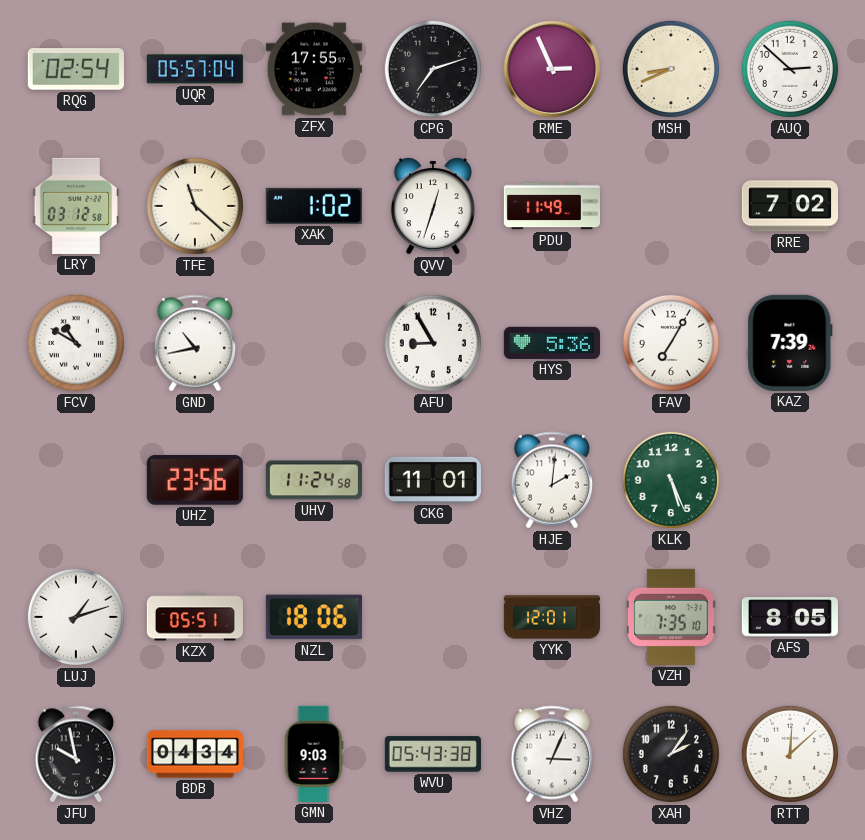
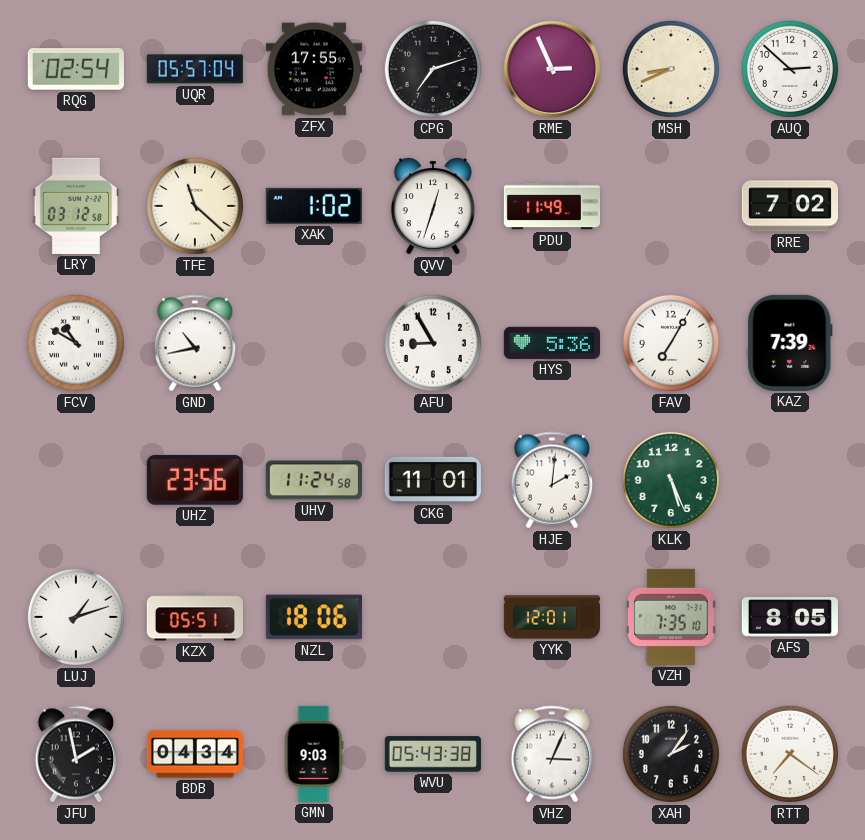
JFU: 9:58 -> 1:58 (76, 754)
RTT: 12:08 -> 7:21 (790, 754)
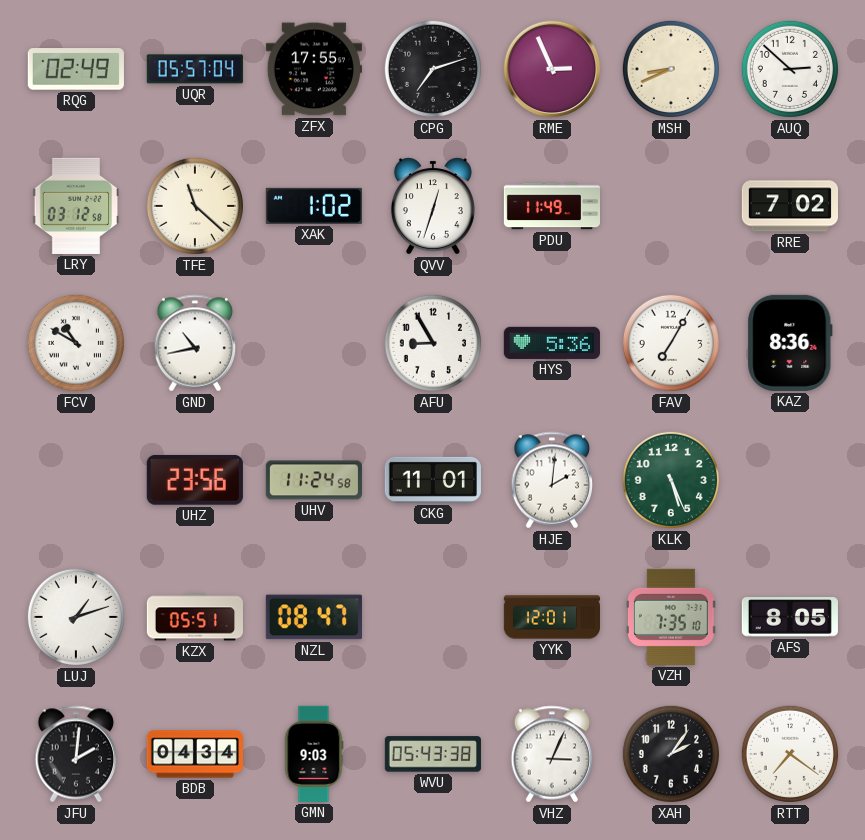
RQG: 02:54 -> 02:49 (76, 69)
KAZ: 7:39 -> 8:36 (790, 343)
NZL: 18:06 -> 08:47 (314, 617)
JFU: 1:58 -> 2:01 (76, 754)
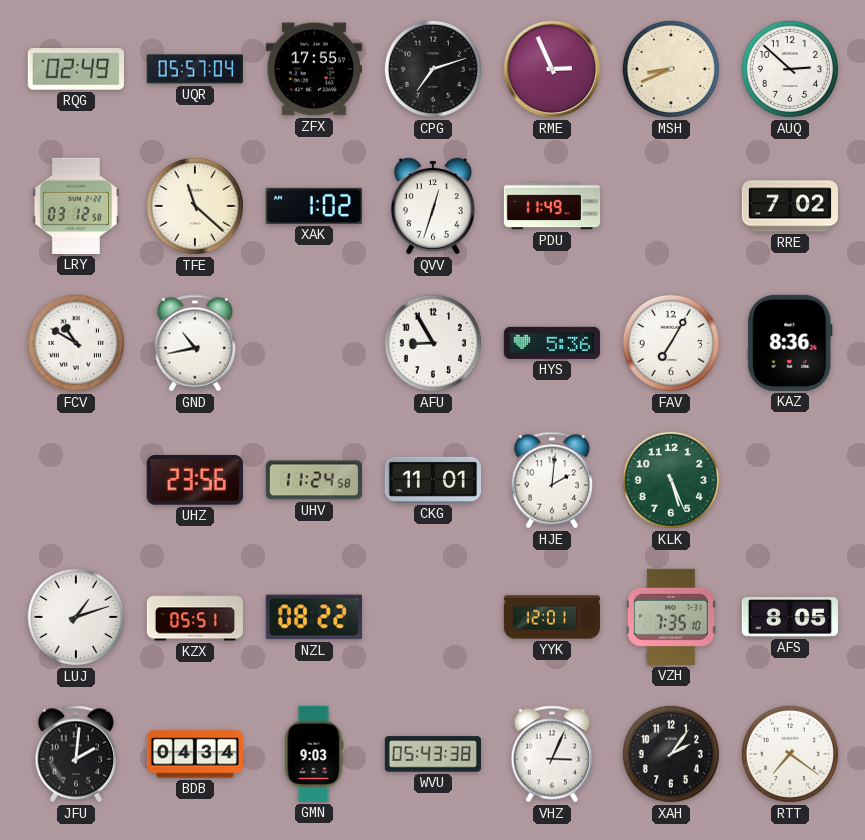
NZL: 08:47 -> 08:22 (314, 617)
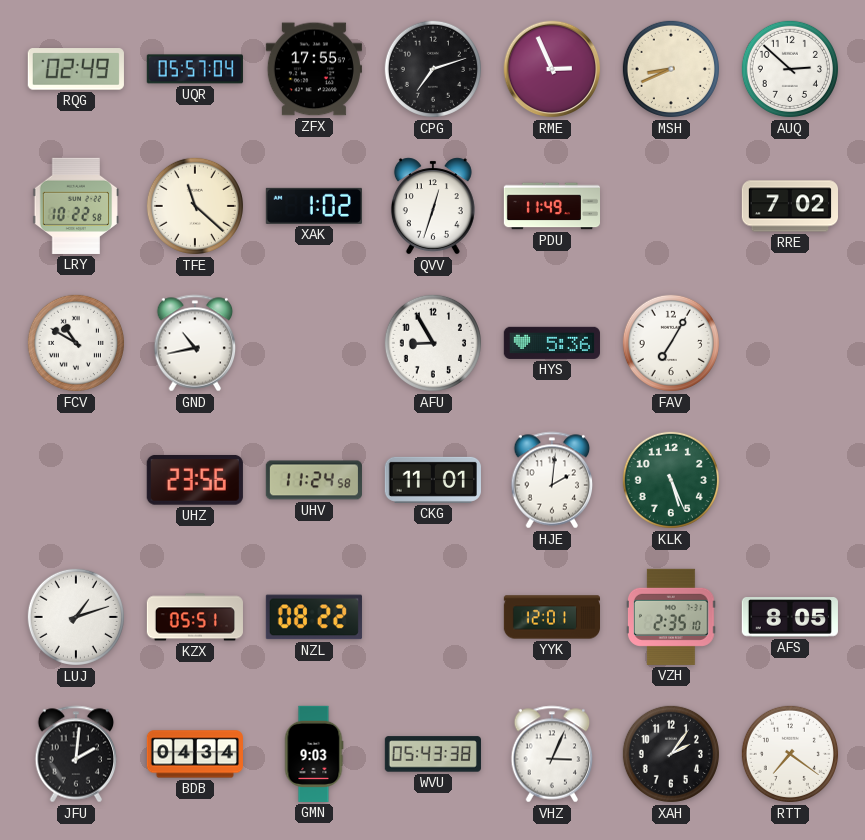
LRY: 03:12 -> 10:22 (75, 206)
KAZ: 8:36 -> none (790, 343)
VZH: 7:35 -> 2:35 (672, 617)
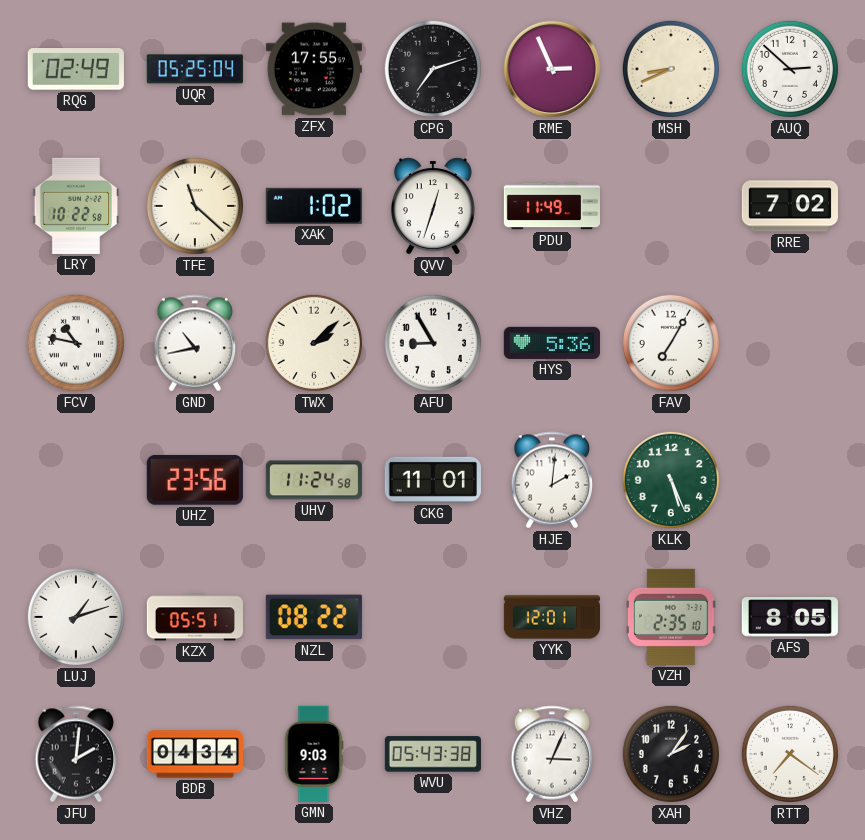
UQR: 05:57 -> 05:25 (195, 69)
FCV: 10:50 -> 10:47 (76, 343)
TWX: none -> 2:08 (314, 343)
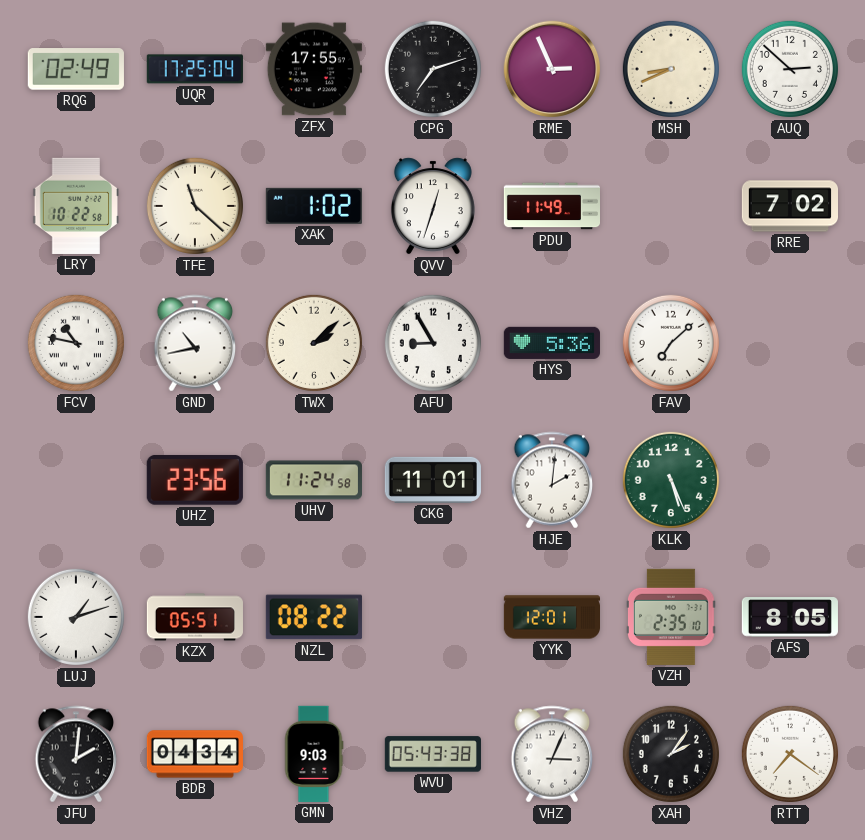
UQR: 05:25 -> 17:25 (195, 69)
FAV: 7:05 -> 7:08 (671, 343)
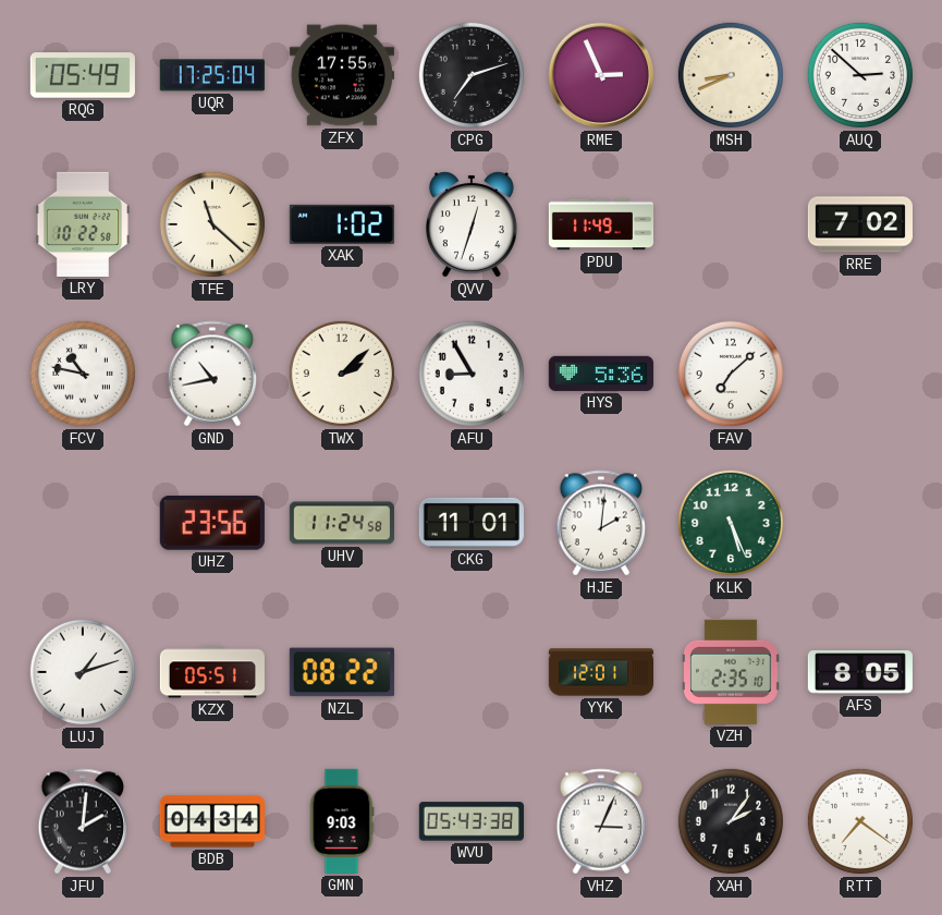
RQG: 02:49 -> 05:49 (83, 75)
